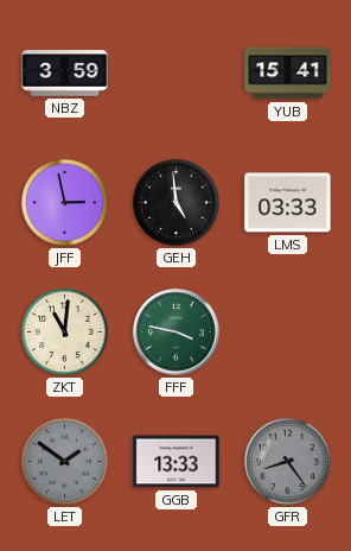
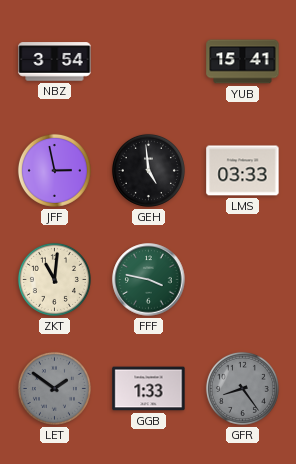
NBZ: 3:59 -> 3:54 (55, 62)
GGB: 13:33 -> 1:33 (149, 389)
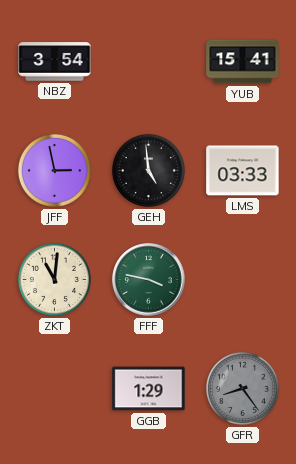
LET: 1:51 -> none (54, 388)
GGB: 1:33 -> 1:29 (149, 389)
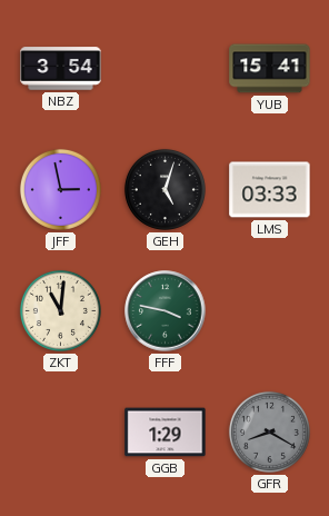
GEH: 4:59 -> 5:03 (164, 189)
GFR: 8:24 -> 8:20 (269, 431)
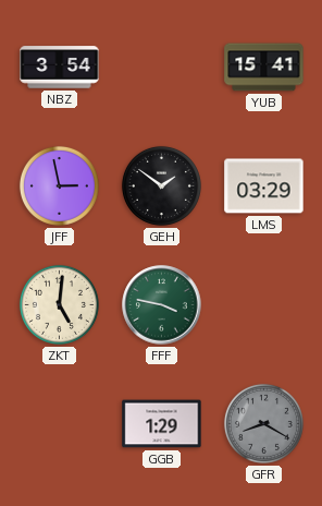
GEH: 5:03 -> 1:51 (161, 185)
LMS: 03:33 -> 03:29 (264, 186)
ZKT: 11:01 -> 5:01 (59, 304)
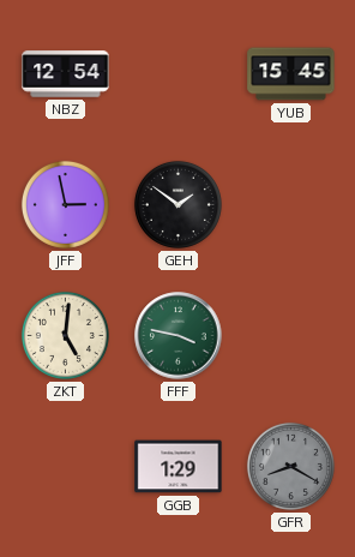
NBZ: 3:54 -> 12:54 (66, 74)
YUB: 15:41 -> 15:45 (291, 74)
LMS: 03:29 -> none (264, 186)
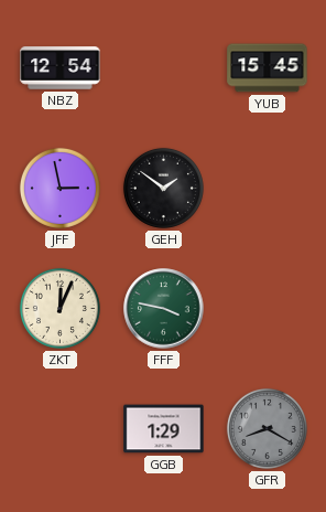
ZKT: 5:01 -> 12:04 (59, 308)
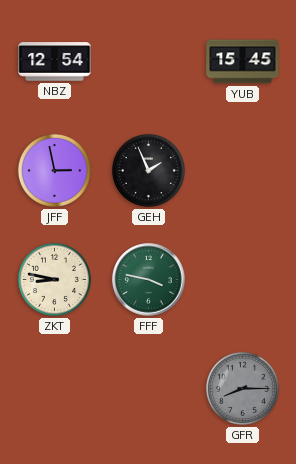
GEH: 1:51 -> 1:56 (148, 170)
ZKT: 12:04 -> 8:47 (54, 279)
GGB: 1:29 -> none (164, 429)
GFR: 8:20 -> 8:15 (242, 388)
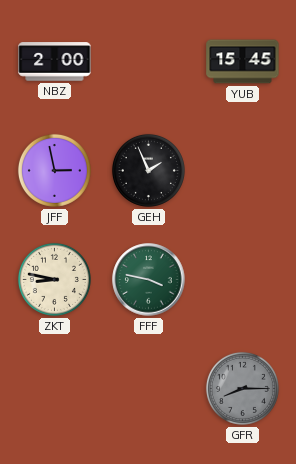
NBZ: 12:54 -> 2:00 (55, 62)
